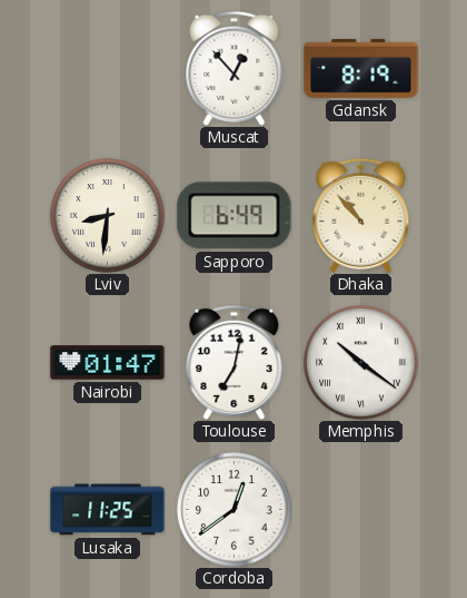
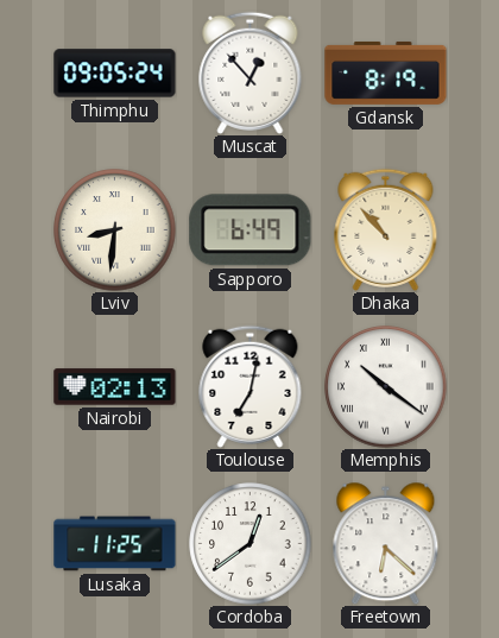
Thimphu: none -> 09:05 (115, 74)
Nairobi: 01:47 -> 02:13 (115, 387)
Freetown: none -> 6:22 (386, 543)
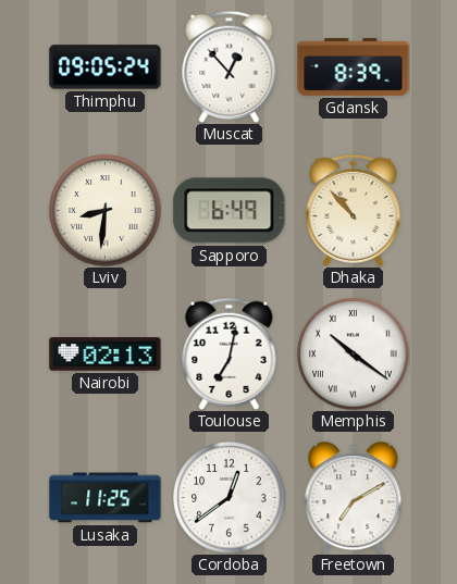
Gdansk: 8:19 -> 8:39 (354, 66)
Freetown: 6:22 -> 7:10 (354, 497)
